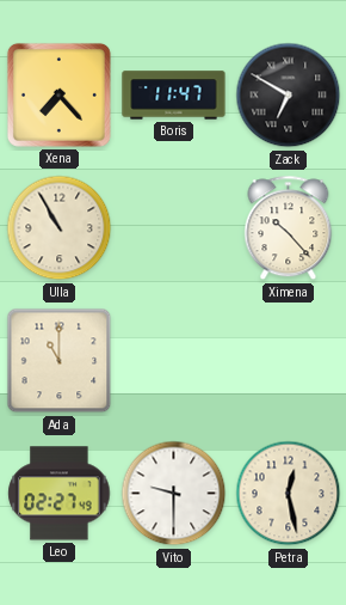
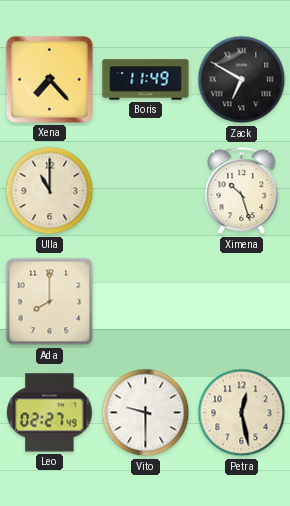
Boris: 11:47 -> 11:49 (146, 80)
Ulla: 10:55 -> 11:00 (50, 191)
Ximena: 10:23 -> 10:27 (242, 191)
Ada: 11:00 -> 8:00 (50, 302)
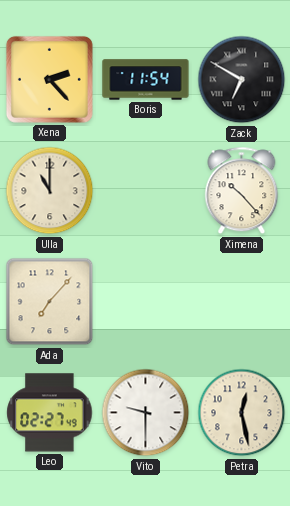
Xena: 7:23 -> 2:23 (49, 79)
Boris: 11:49 -> 11:54 (146, 80)
Ximena: 10:27 -> 10:23 (242, 191)
Ada: 8:00 -> 7:07 (50, 302)
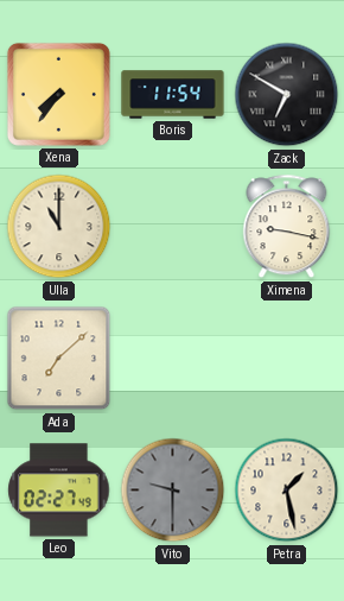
Xena: 2:23 -> 7:36 (58, 94)
Ximena: 10:23 -> 9:17 (287, 227)
Ada: 7:07 -> 7:08 (59, 359)
Vito dial: white -> grey (173, 491)
Petra: 12:28 -> 1:28 (287, 491)
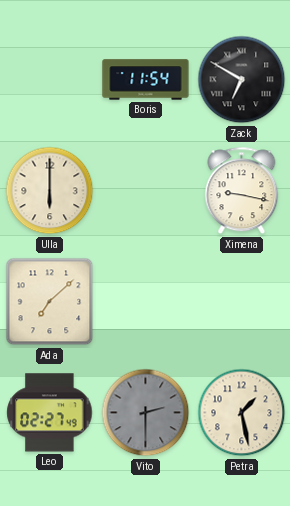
Xena: 7:36 -> none (58, 94)
Ulla: 11:00 -> 6:00 (50, 191)
Vito: 9:30 -> 2:30 (146, 413)
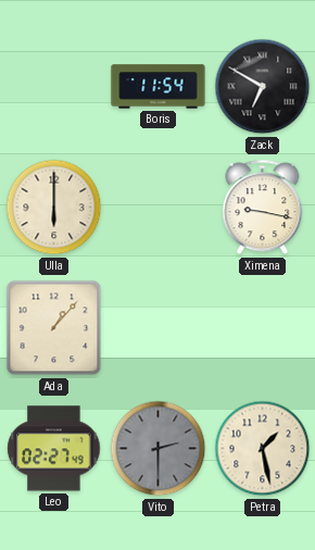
Ada: 7:08 -> 1:07 (54, 328)
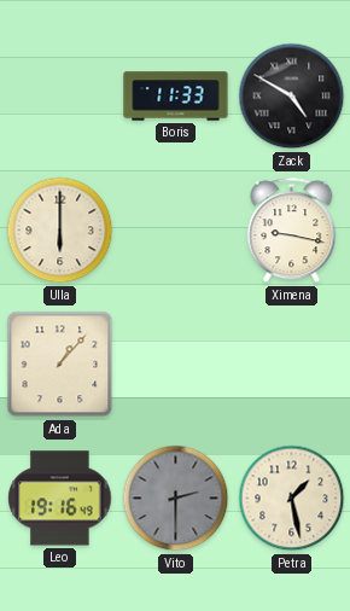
Boris: 11:54 -> 11:33 (176, 97)
Zack: 6:50 -> 4:50 (292, 97)
Leo: 02:27 -> 19:16 (60, 499)
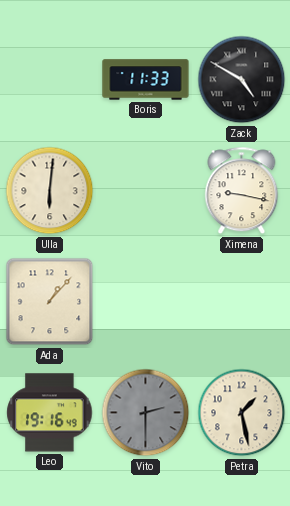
Ulla: 6:00 -> 6:01 (50, 191)
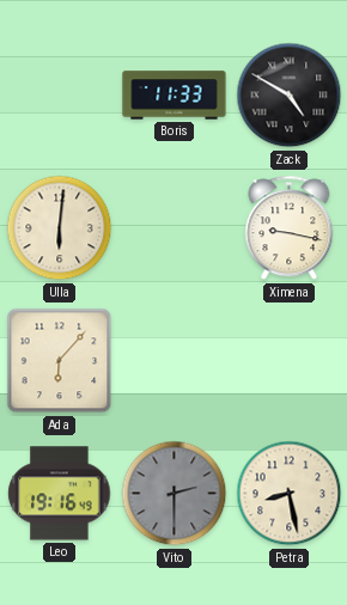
Ada: 1:07 -> 6:07 (60, 361)
Petra: 1:28 -> 8:28 (290, 494)
